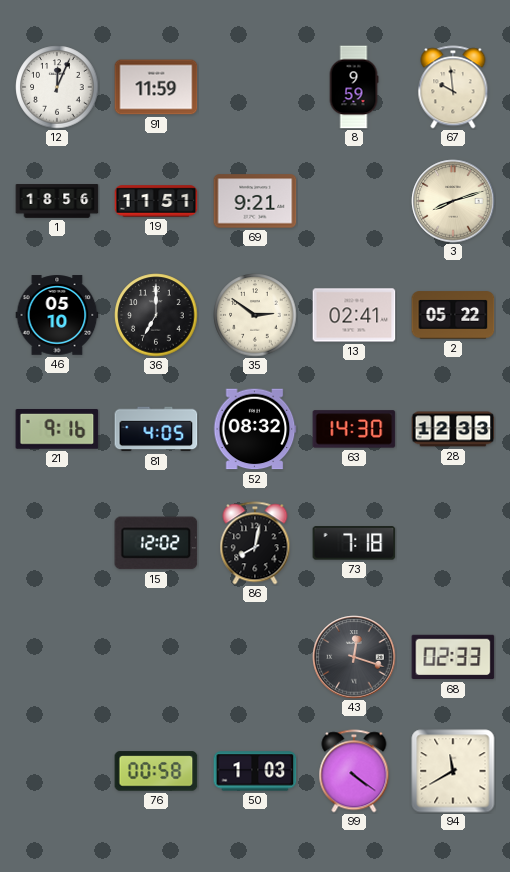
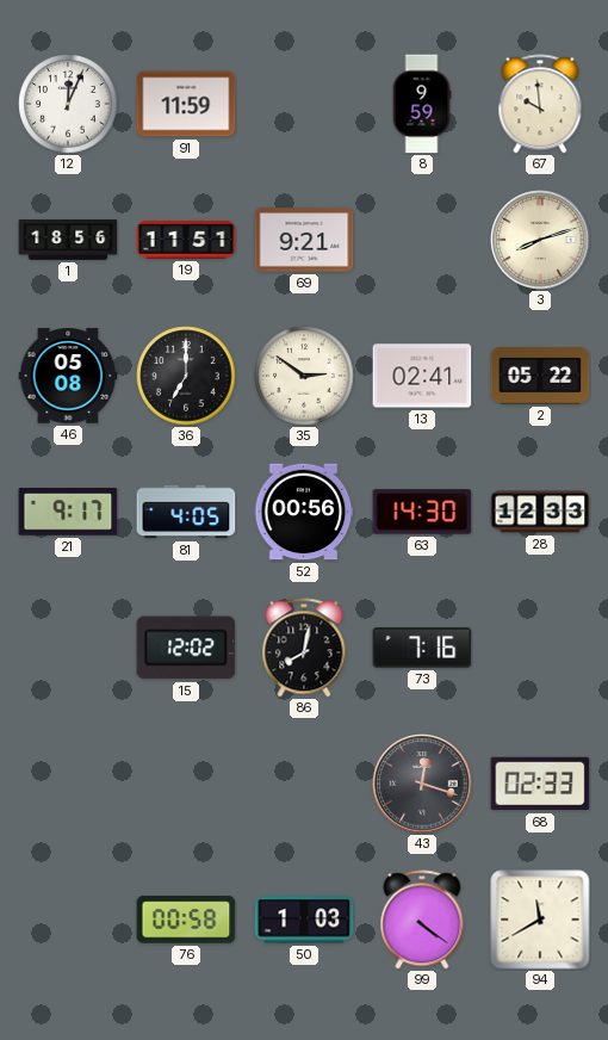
46: 05:10 -> 05:08 (68, 376)
21: 9:16 -> 9:17 (68, 513)
52: 08:32 -> 00:56 (304, 512)
73: 7:18 -> 7:16 (422, 648)
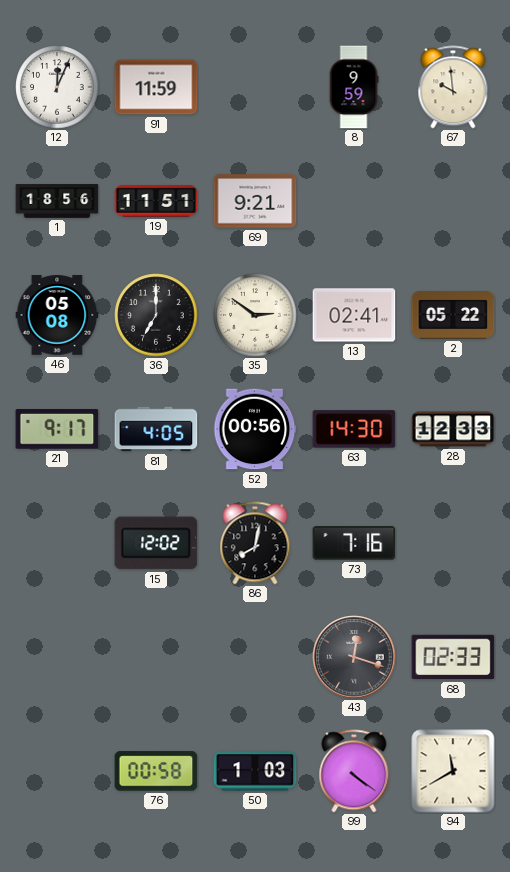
3: 8:12 -> none (540, 240)
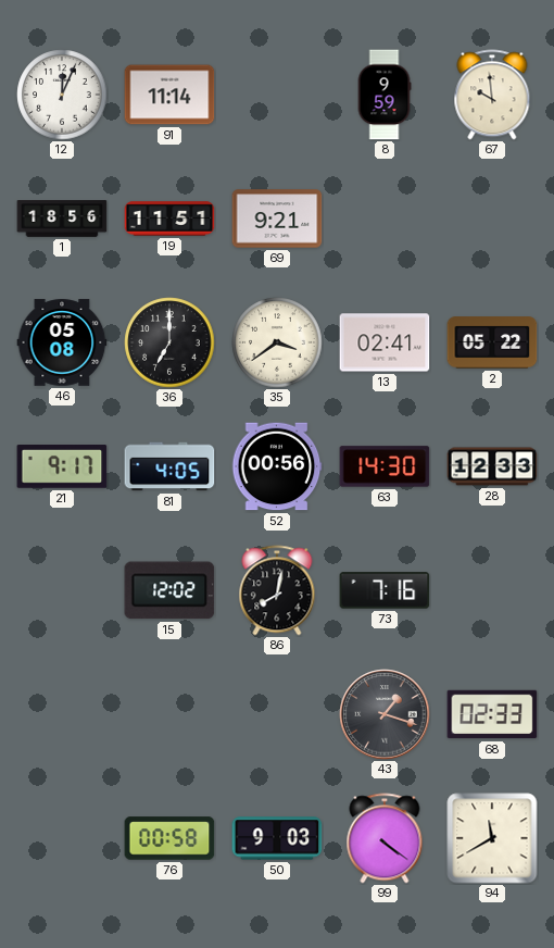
91: 11:59 -> 11:14 (169, 95)
35: 2:51 -> 3:39 (277, 342)
43: 12:18 -> 1:18 (385, 714)
50: 1:03 -> 9:03 (277, 838)
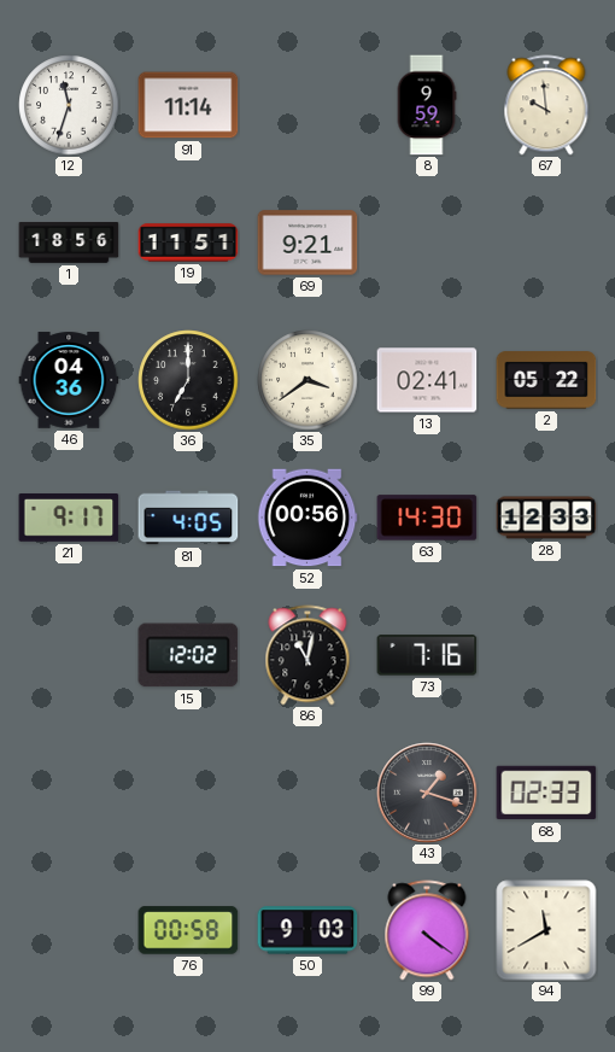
12: 12:04 -> 11:33 (69, 105)
46: 05:08 -> 04:36 (69, 380)
86: 8:02 -> 11:02 (307, 655)
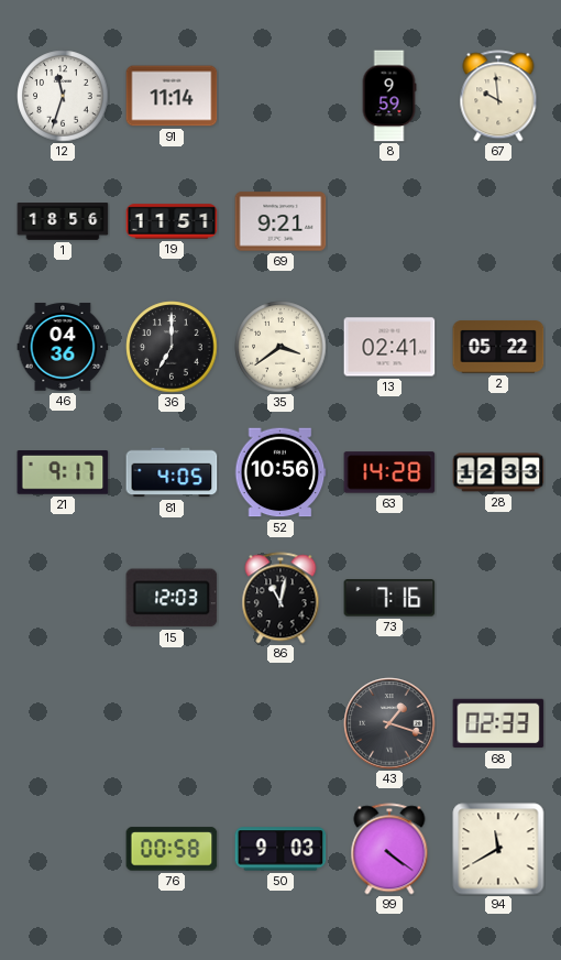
52: 00:56 -> 10:56 (280, 472)
63: 14:30 -> 14:28 (389, 472)
15: 12:02 -> 12:03 (172, 598)
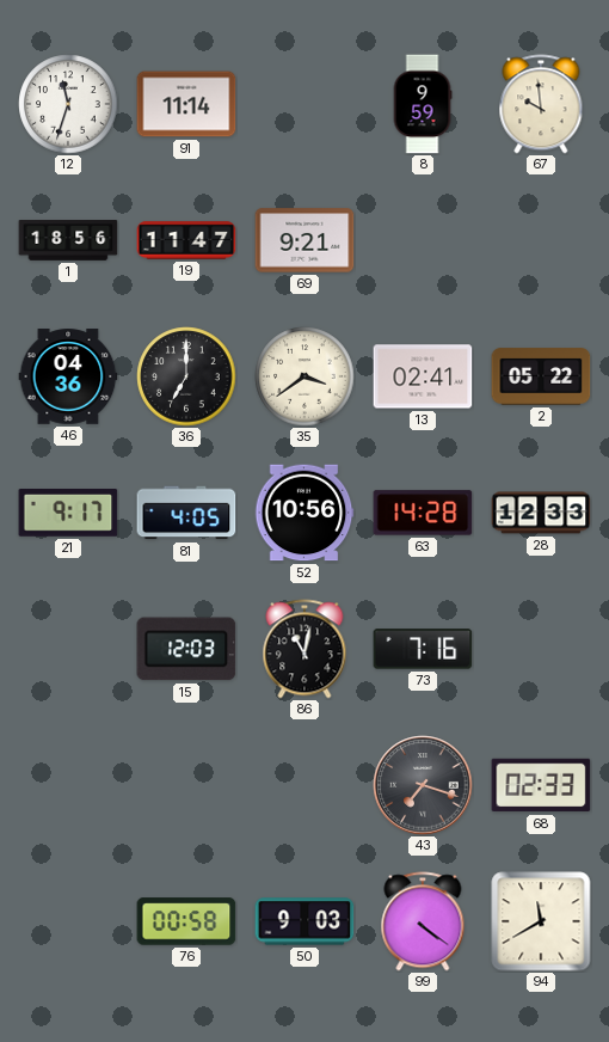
19: 11:51 -> 11:47 (186, 240)
43: 1:18 -> 7:18 (423, 785)
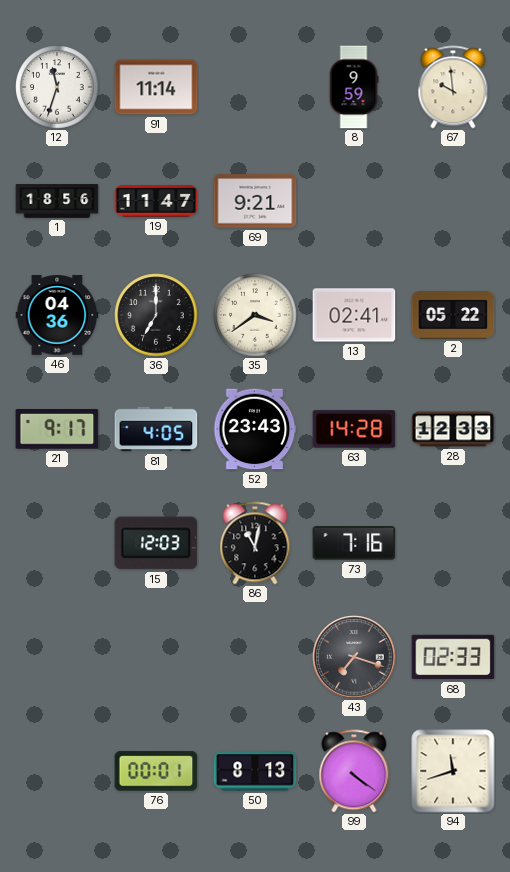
52: 10:56 -> 23:43 (255, 429)
76: 00:58 -> 00:01 (156, 771)
50: 9:03 -> 8:13 (255, 771)
94: 11:40 -> 11:42 (453, 771)
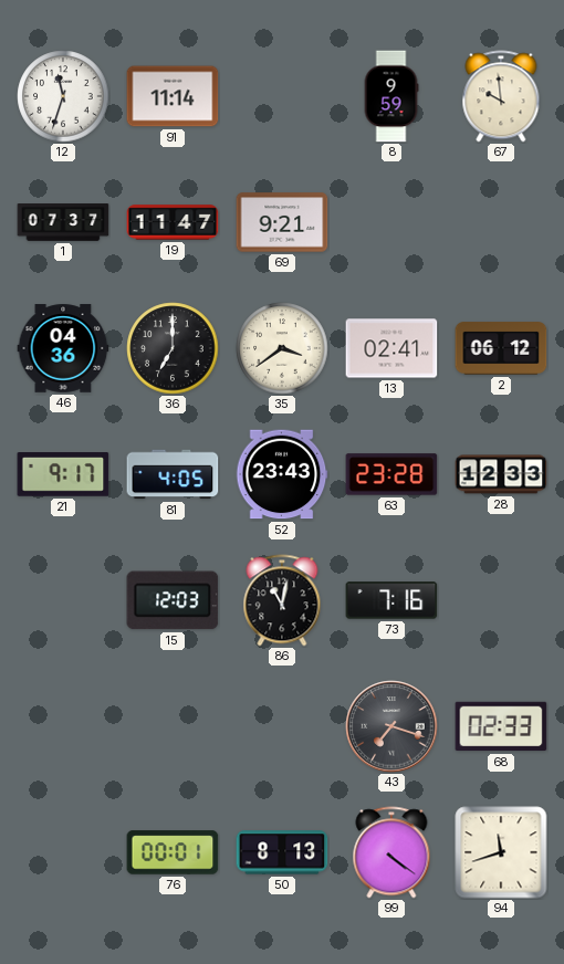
1: 18:56 -> 07:37 (63, 222)
2: 05:22 -> 06:12 (501, 348)
63: 14:28 -> 23:28 (391, 474)
